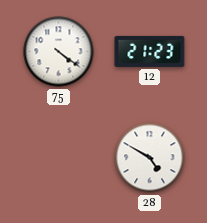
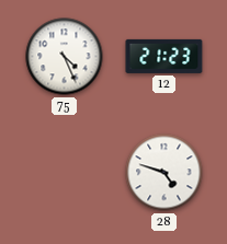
75: 4:21 -> 4:26 (65, 57)
28: 4:50 -> 4:48 (164, 173)
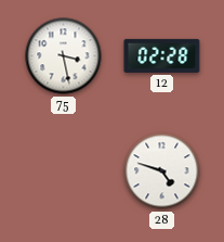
75: 4:26 -> 3:28 (64, 56)
12: 21:23 -> 02:28 (162, 55)
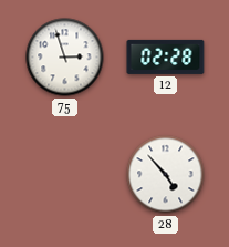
75: 3:28 -> 2:57 (65, 58)
28: 4:48 -> 4:53 (166, 175)
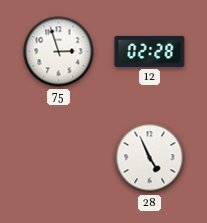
28: 4:53 -> 4:56 (150, 158)
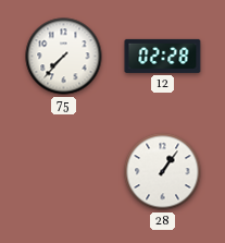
75: 2:57 -> 7:37 (64, 57)
28: 4:56 -> 1:06 (163, 172)
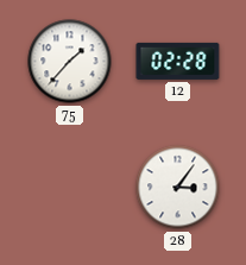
75: 7:37 -> 1:37 (70, 62)
28: 1:06 -> 3:06 (178, 188)
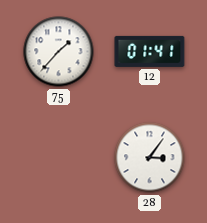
12: 02:28 -> 01:41 (150, 51)
